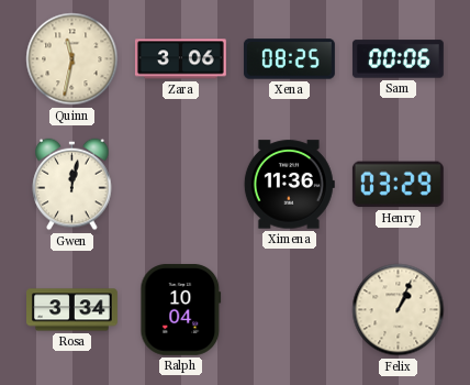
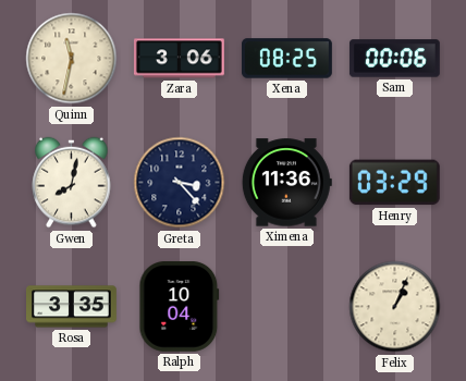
Gwen: 12:02 -> 8:02 (72, 183)
Greta: none -> 3:23 (180, 183)
Rosa: 3:34 -> 3:35 (72, 307)
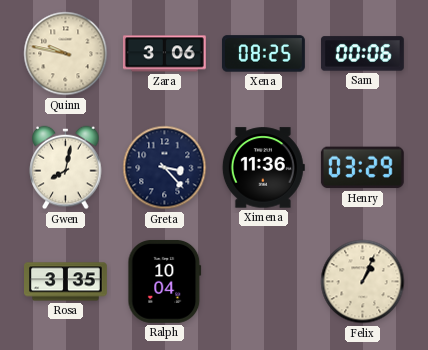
Quinn: 11:32 -> 9:47 (66, 54)
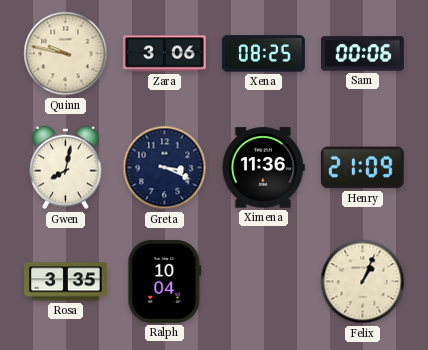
Greta: 3:23 -> 3:19 (165, 168)
Henry: 03:29 -> 21:09 (362, 168)
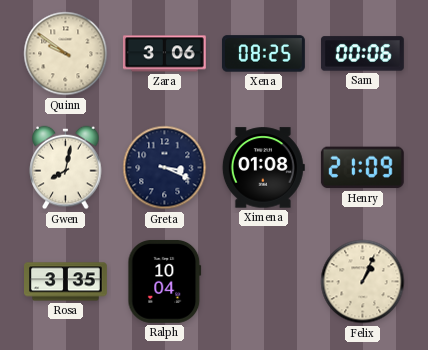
Quinn: 9:47 -> 9:51 (66, 54)
Ximena: 11:36 -> 01:08 (263, 168)
